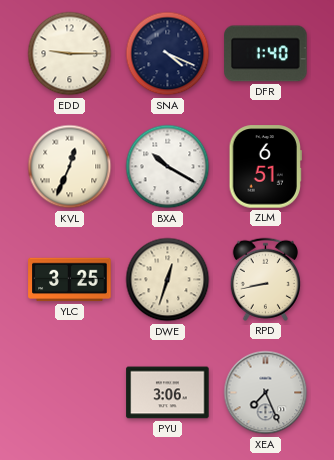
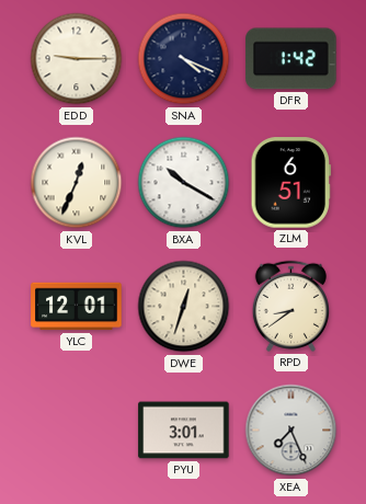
DFR: 1:40 -> 1:42 (291, 59)
YLC: 3:25 -> 12:01 (77, 307)
RPD: 8:43 -> 8:39 (290, 306)
PYU: 3:06 -> 3:01 (184, 431)
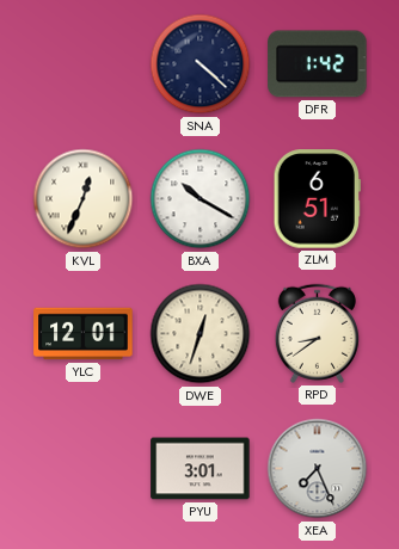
EDD: 9:15 -> none (77, 59)
SNA: 4:19 -> 4:22 (201, 64)
